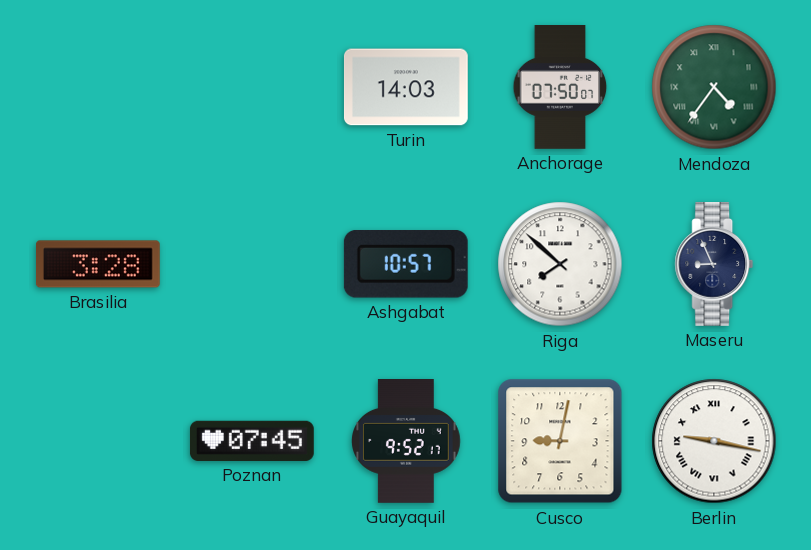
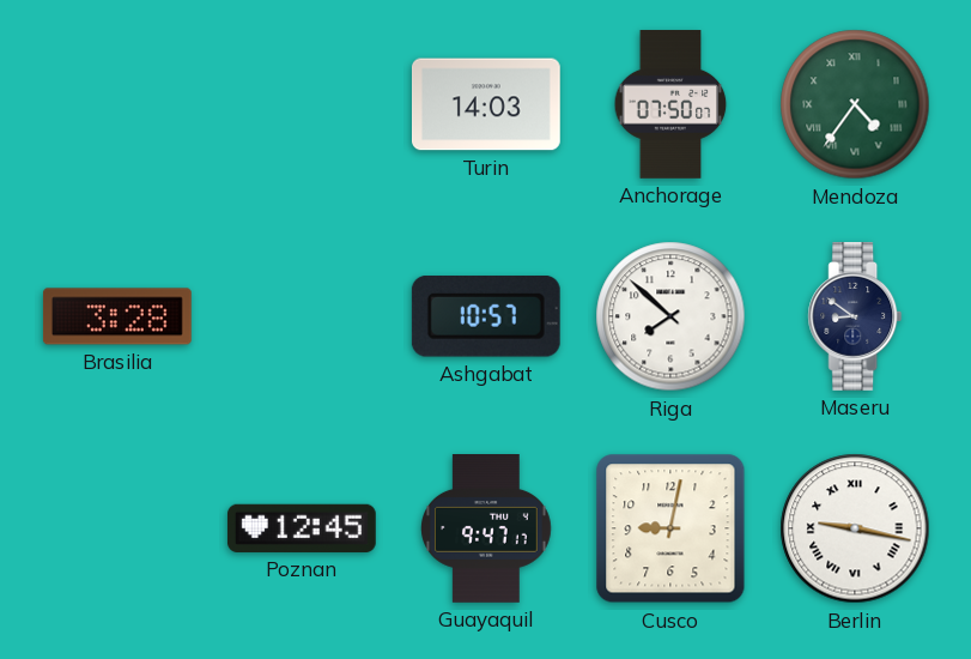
Maseru: 8:56 -> 8:51 (855, 318)
Poznan: 07:45 -> 12:45 (302, 528)
Guayaquil: 9:52 -> 9:47 (487, 530)
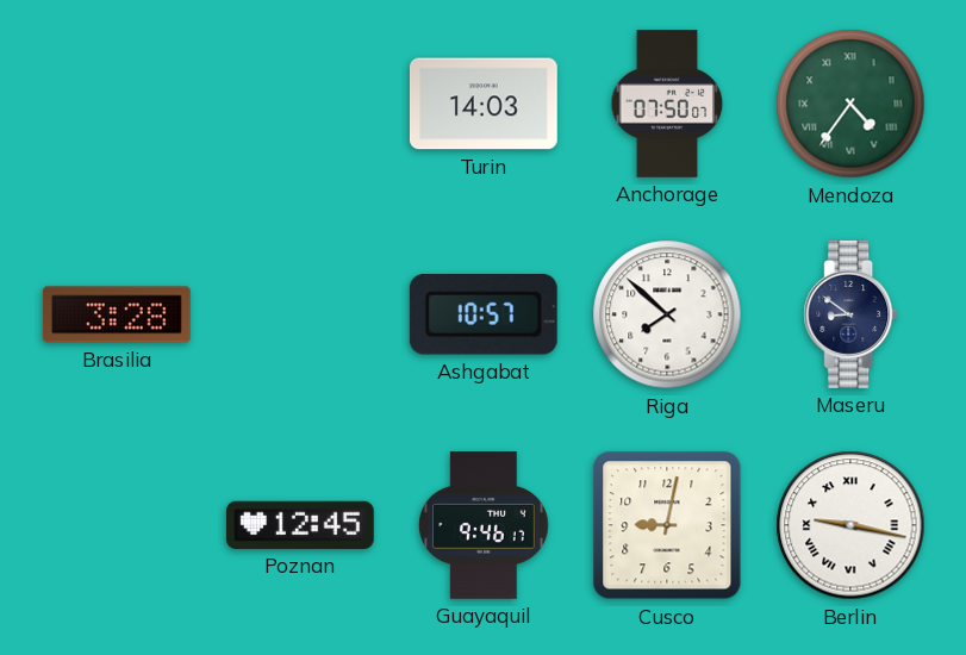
Guayaquil: 9:47 -> 9:46 (485, 526)
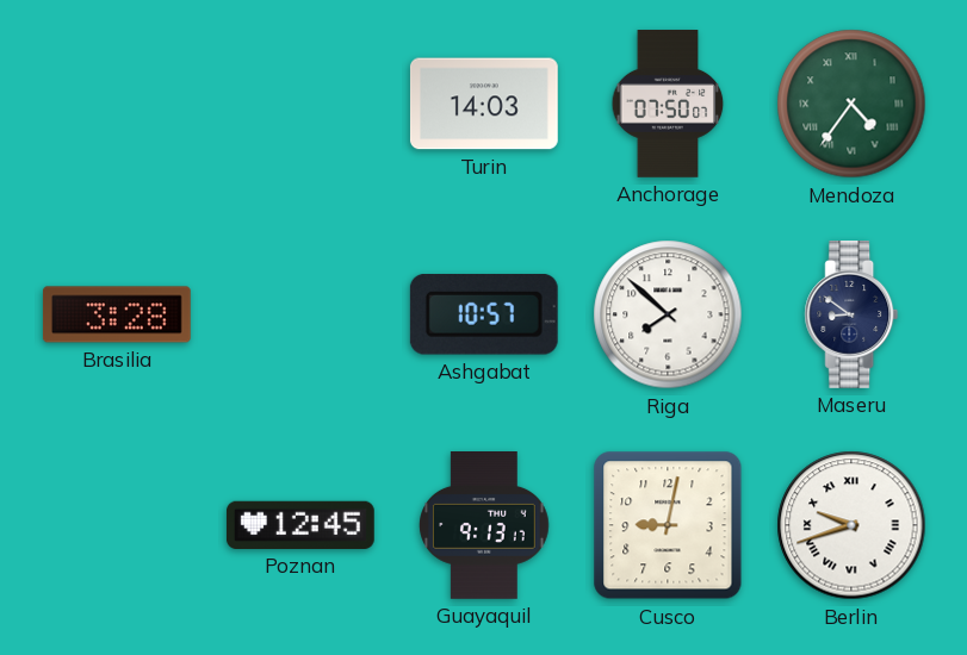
Guayaquil: 9:46 -> 9:13 (485, 526)
Berlin: 9:17 -> 9:42 (851, 525)
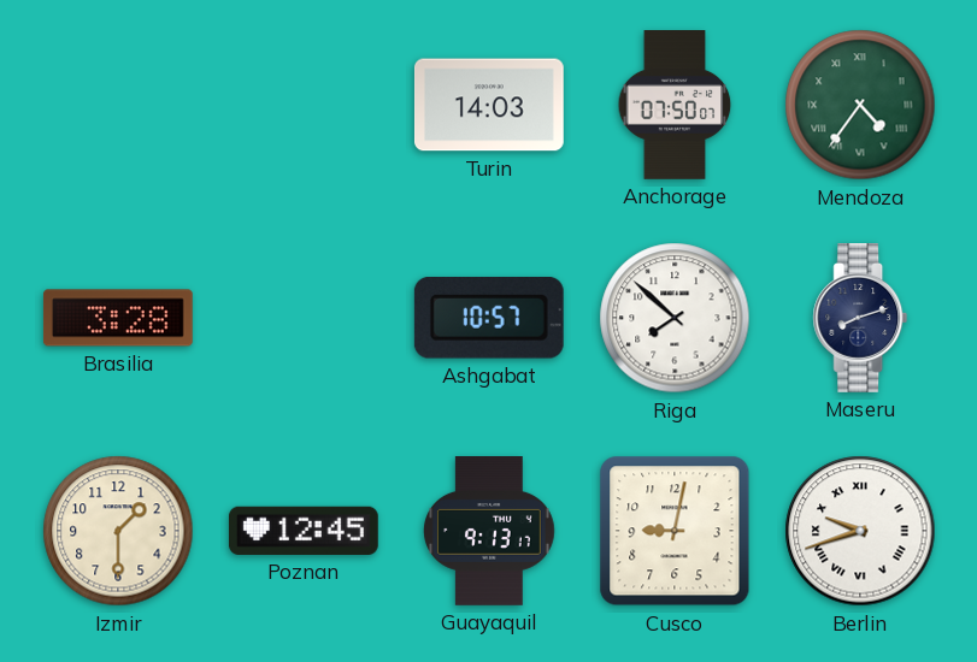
Maseru: 8:51 -> 8:12 (860, 319)
Izmir: none -> 1:30 (118, 531)
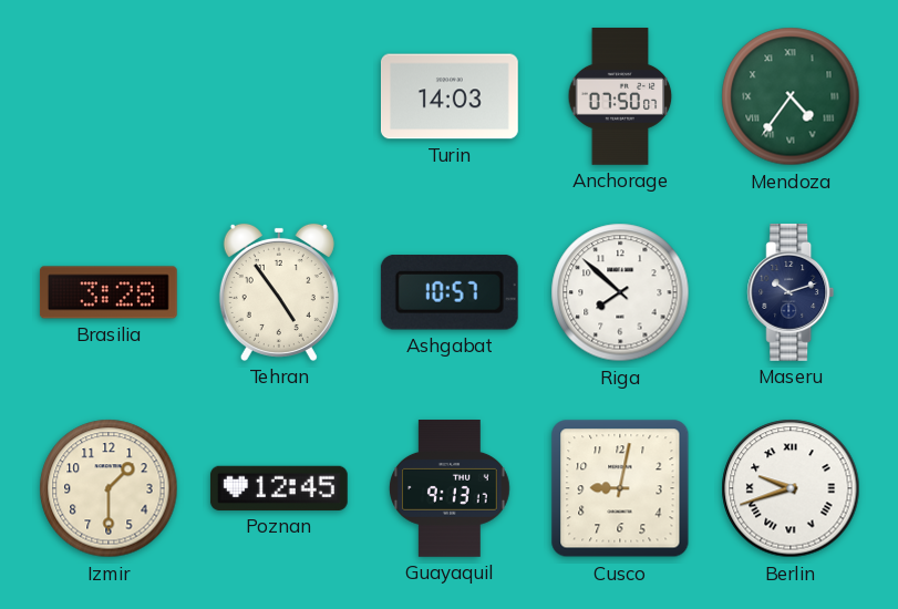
Tehran: none -> 4:54 (279, 292)
Maseru: 8:12 -> 10:12 (791, 293)
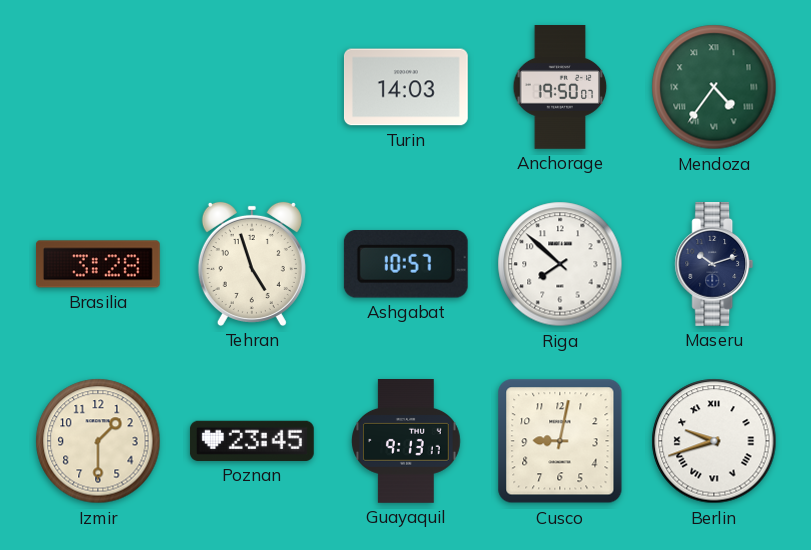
Anchorage: 07:50 -> 19:50 (560, 88)
Tehran: 4:54 -> 4:57 (252, 264)
Poznan: 12:45 -> 23:45 (252, 441)
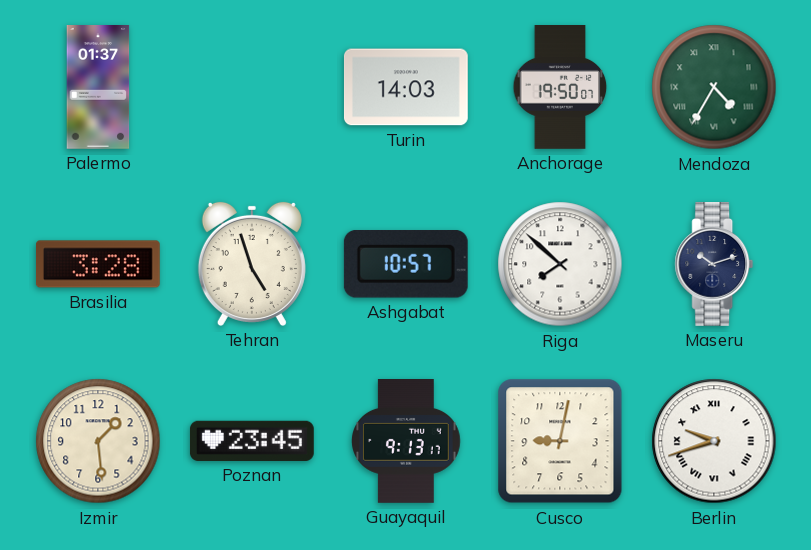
Palermo: none -> 01:37 (98, 88)
Mendoza: 4:36 -> 4:35 (714, 87)
Izmir: 1:30 -> 1:29 (98, 441)
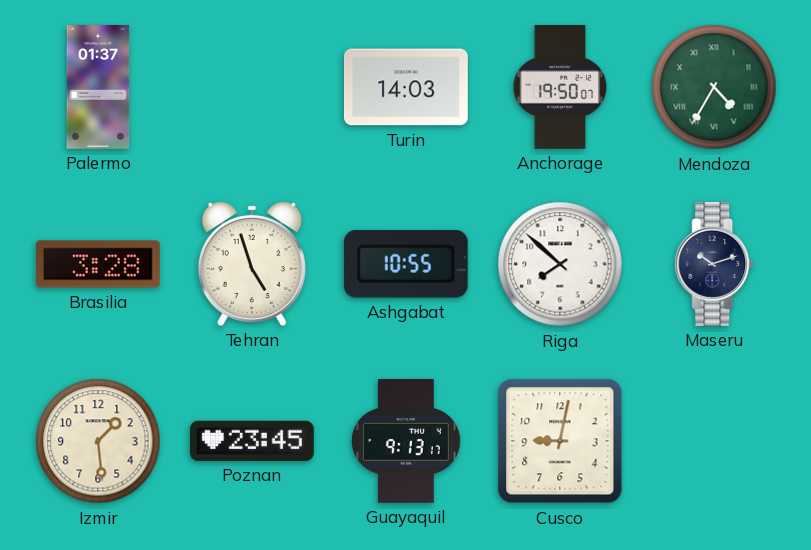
Ashgabat: 10:57 -> 10:55 (406, 265)
Berlin: 9:42 -> none (714, 441)
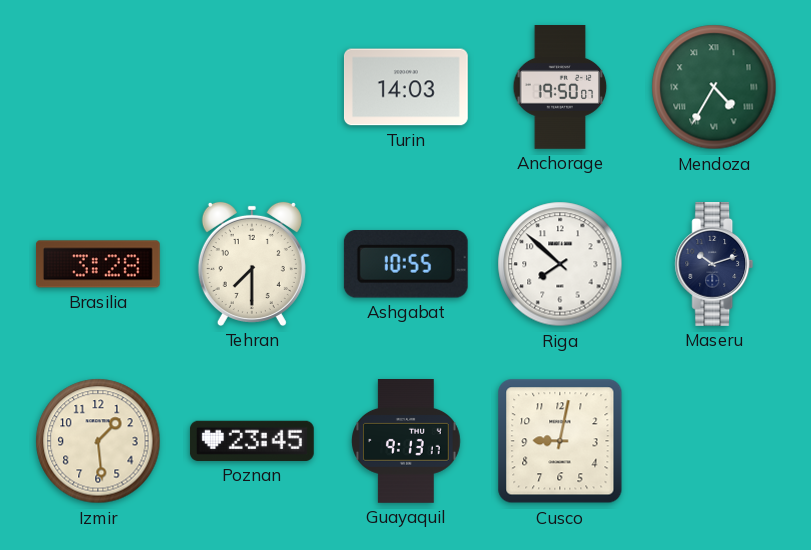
Palermo: 01:37 -> none (98, 88)
Tehran: 4:57 -> 7:30 (252, 264)
